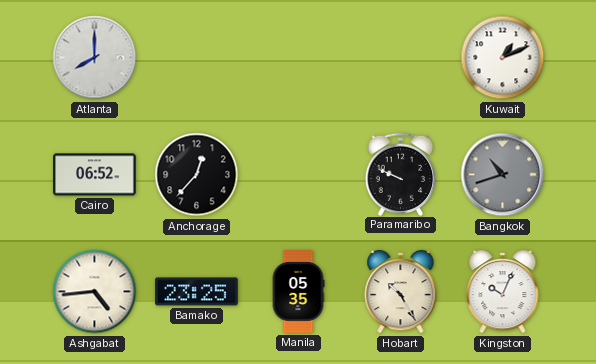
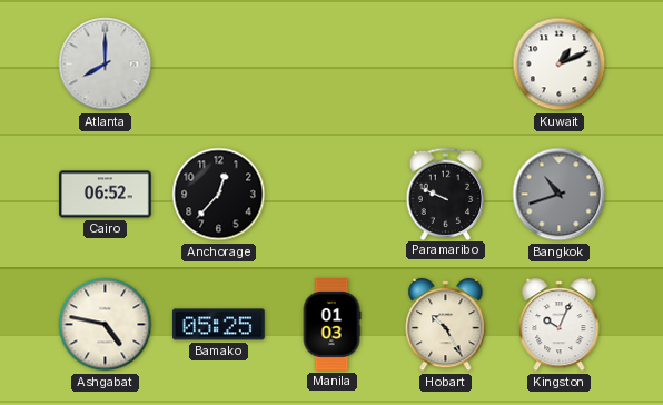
Ashgabat: 4:44 -> 4:47 (106, 325)
Bamako: 23:25 -> 05:25 (219, 325)
Manila: 05:35 -> 01:03 (331, 325)
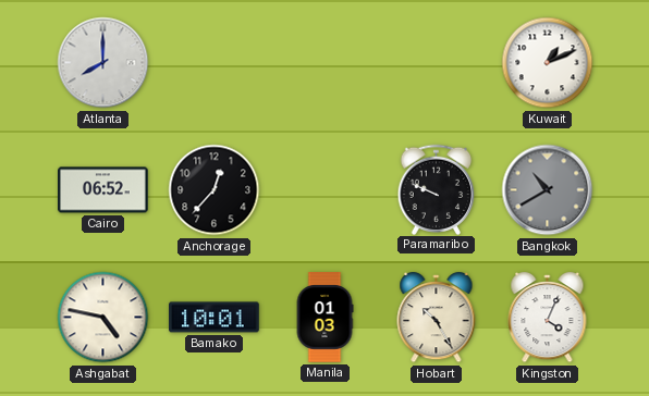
Bangkok: 10:42 -> 10:40 (548, 190)
Bamako: 05:25 -> 10:01 (215, 318)
Kingston: 10:04 -> 4:04 (548, 318)
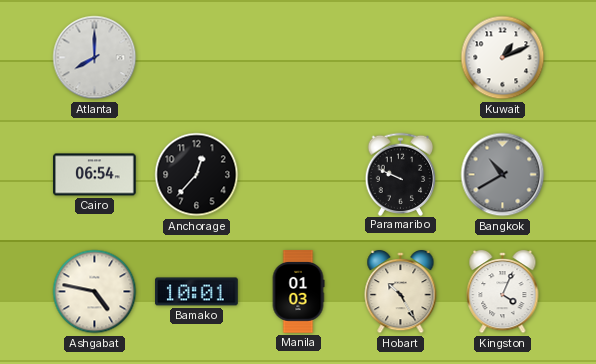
Cairo: 06:52 -> 06:54 (95, 175)
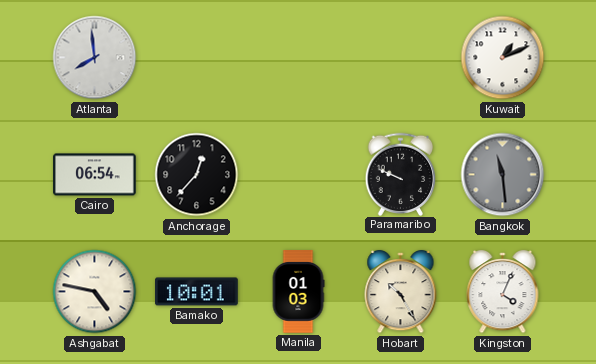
Atlanta: 8:00 -> 7:59 (95, 58)
Bangkok: 10:40 -> 11:29 (503, 175)
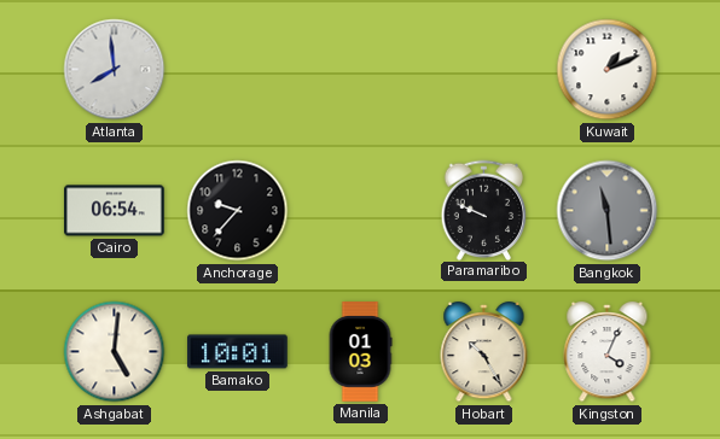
Anchorage: 12:37 -> 9:37 (238, 211)
Ashgabat: 4:47 -> 5:01 (115, 352)
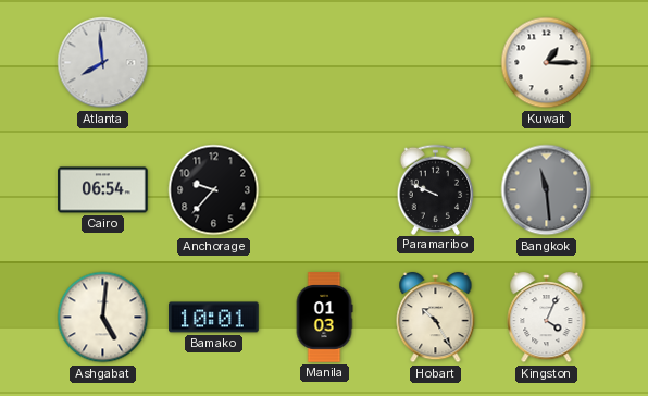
Kuwait: 1:11 -> 1:15 (547, 63)
